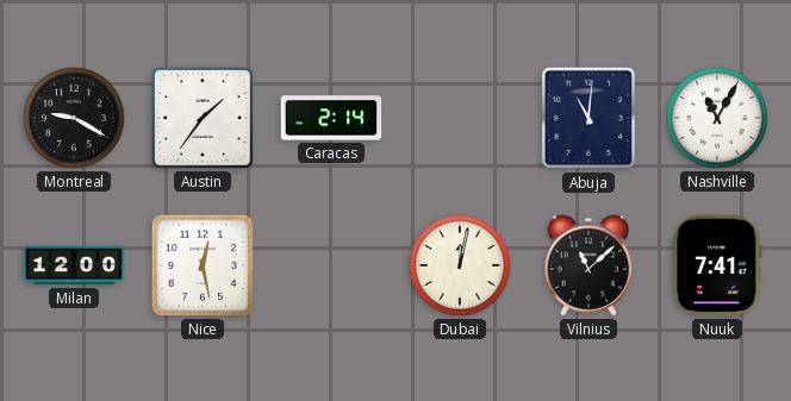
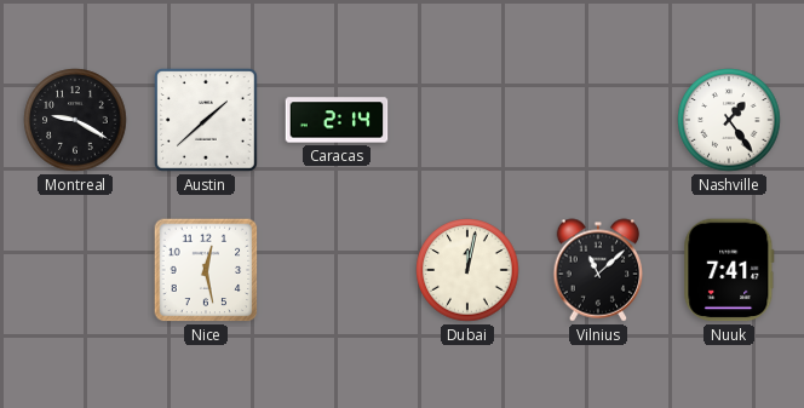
Austin: 1:36 -> 1:38 (207, 121)
Abuja: 11:01 -> none (588, 118)
Nashville: 11:05 -> 1:24 (729, 120)
Milan: 12:00 -> none (74, 265)
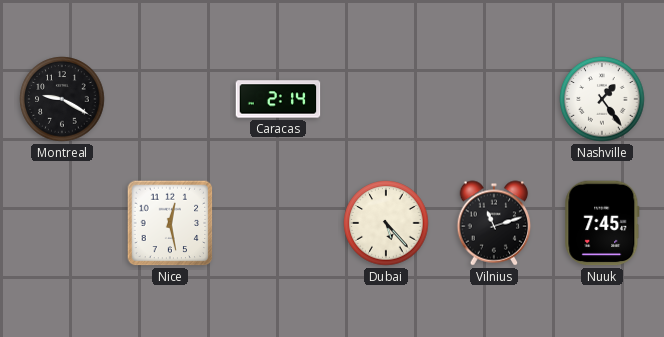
Austin: 1:38 -> none (207, 121)
Dubai: 12:02 -> 5:23 (386, 223)
Vilnius: 11:08 -> 11:12 (494, 223)
Nuuk: 7:41 -> 7:45 (602, 223)
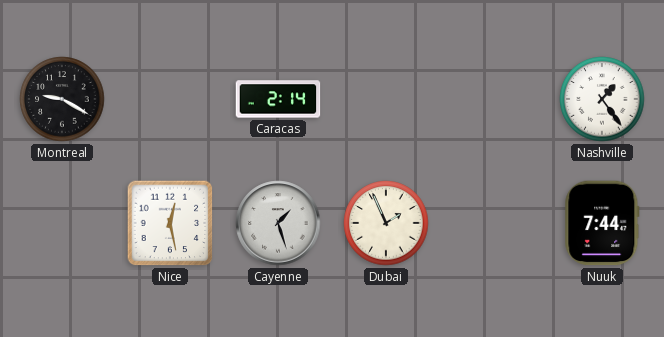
Cayenne: none -> 1:27 (278, 223)
Dubai: 5:23 -> 1:56 (386, 223)
Vilnius: 11:12 -> none (494, 223)
Nuuk: 7:45 -> 7:44 (602, 223)
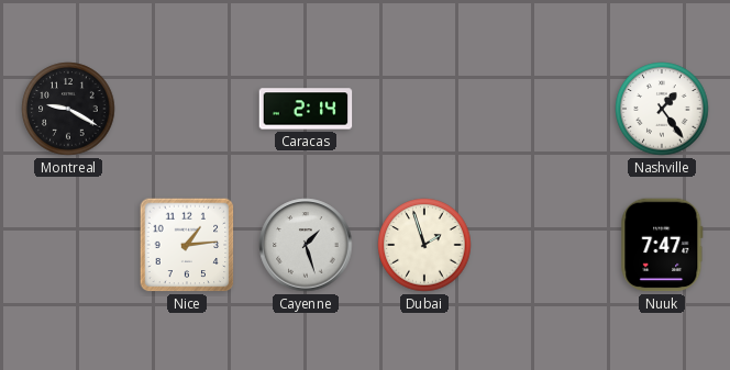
Nice: 12:28 -> 1:14 (187, 245)
Dubai: 1:56 -> 1:57 (424, 245)
Nuuk: 7:44 -> 7:47 (662, 245)
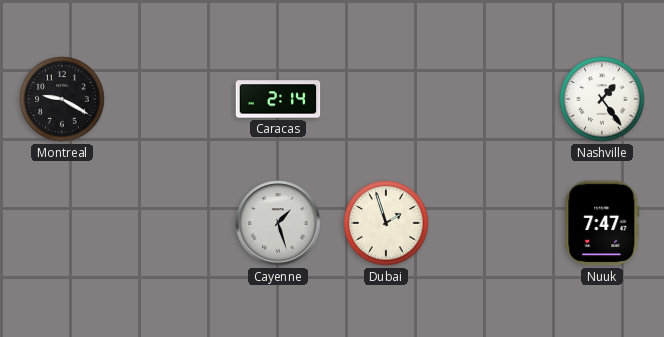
Nice: 1:14 -> none (187, 245)
